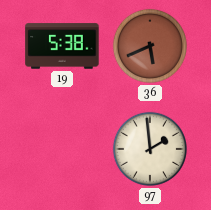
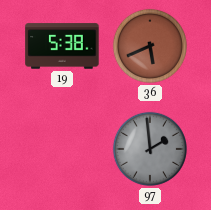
97 dial: cream -> grey (150, 149)
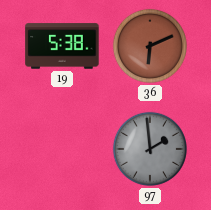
36: 5:41 -> 6:11 (150, 46)
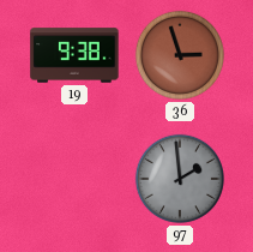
19: 5:38 -> 9:38 (74, 55)
36: 6:11 -> 2:57 (180, 55)
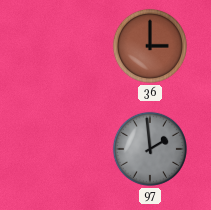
19: 9:38 -> none (74, 55)
36: 2:57 -> 3:00 (150, 46)
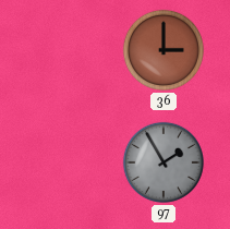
97: 1:59 -> 1:55 (164, 162)
